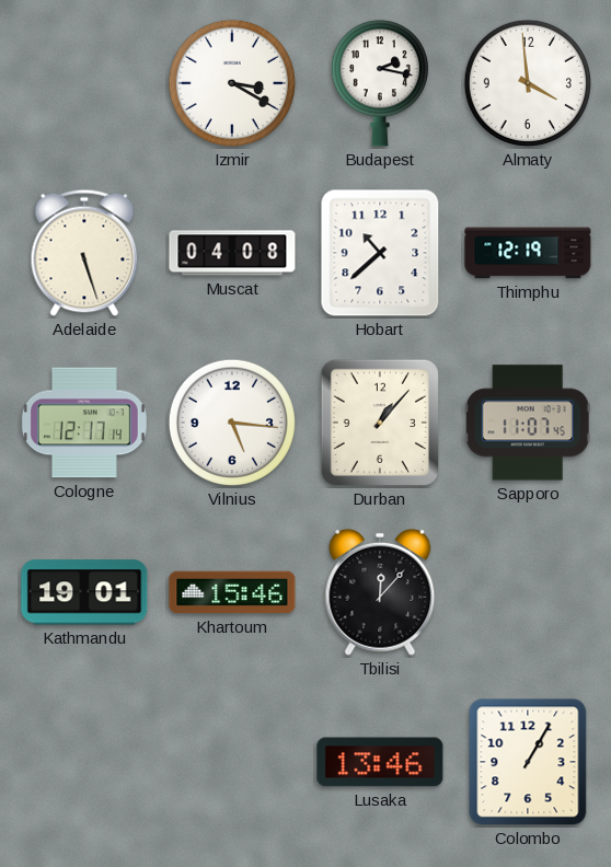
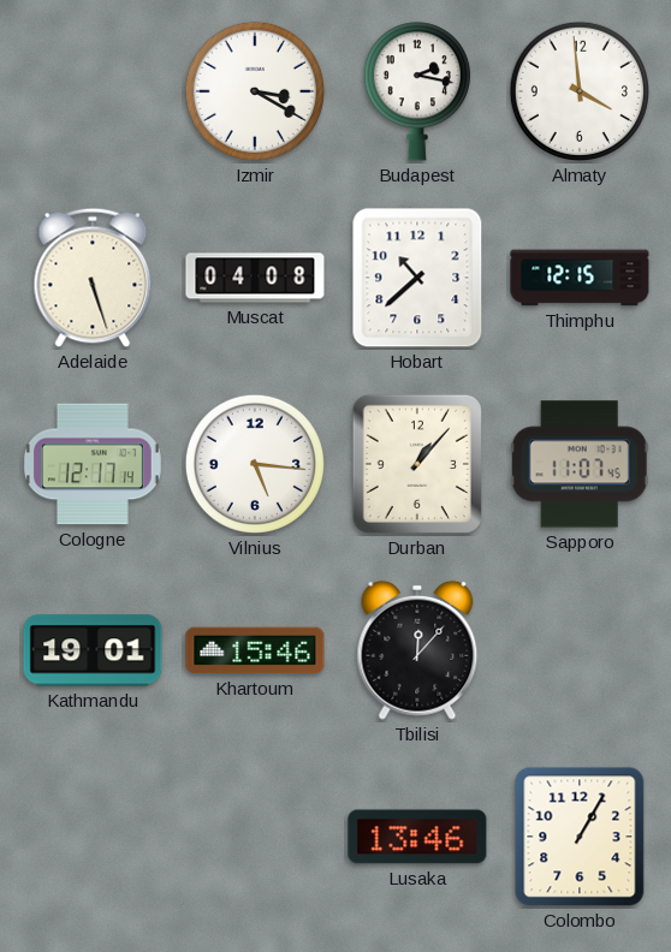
Thimphu: 12:19 -> 12:15 (580, 278)
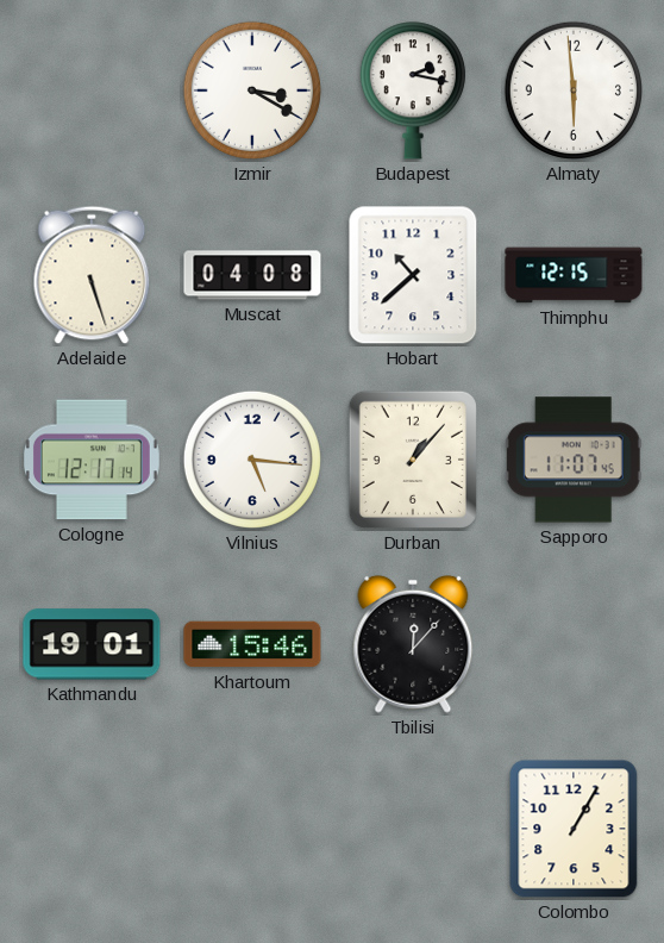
Almaty: 3:59 -> 5:59 (574, 90)
Lusaka: 13:46 -> none (417, 837)
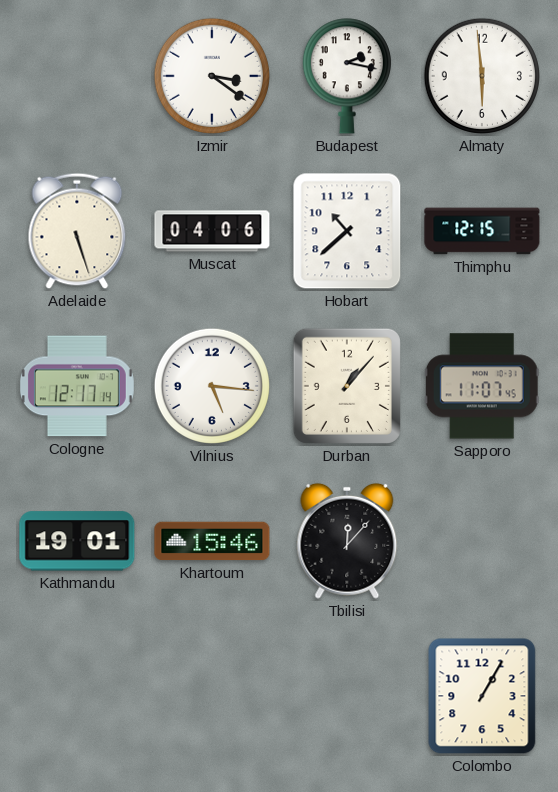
Izmir: 3:20 -> 3:21 (212, 76)
Muscat: 04:08 -> 04:06 (212, 231)
